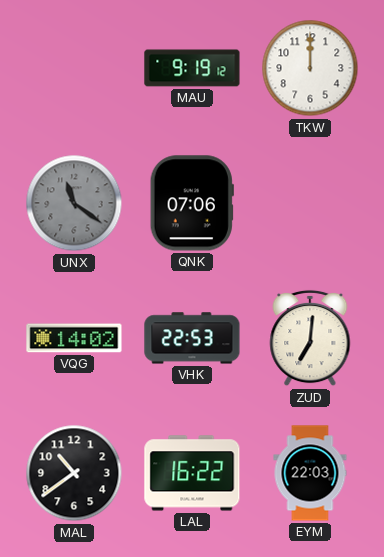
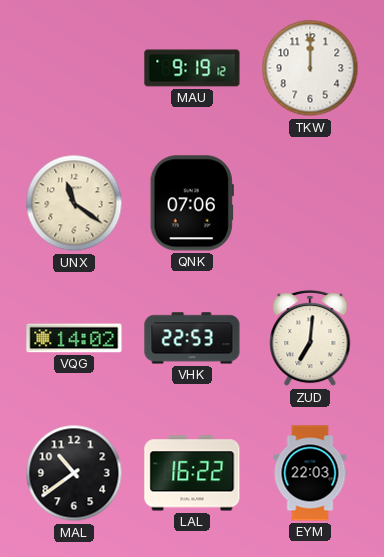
UNX dial: grey -> cream (74, 203)
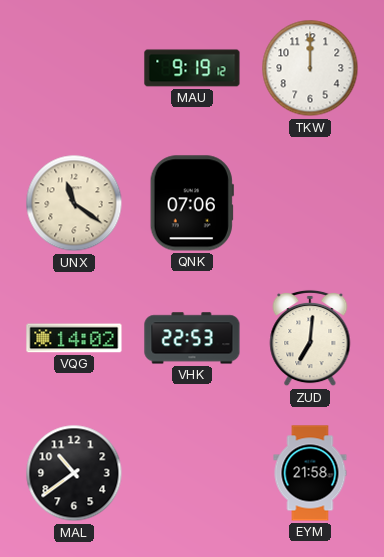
LAL: 16:22 -> none (192, 473)
EYM: 22:03 -> 21:58 (310, 473)
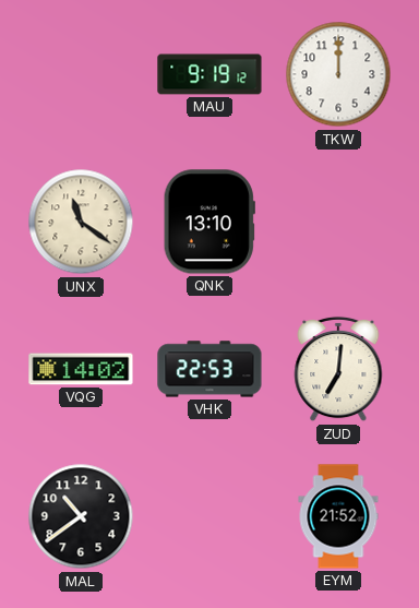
QNK: 07:06 -> 13:10 (209, 222)
EYM: 21:58 -> 21:52 (338, 516)
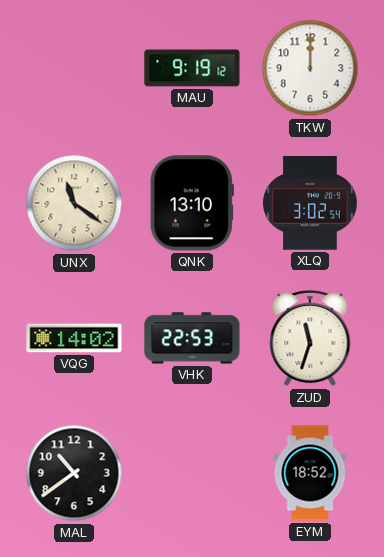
XLQ: none -> 3:02 (310, 203)
ZUD: 7:01 -> 11:33 (310, 338)
EYM: 21:52 -> 18:52 (310, 473)
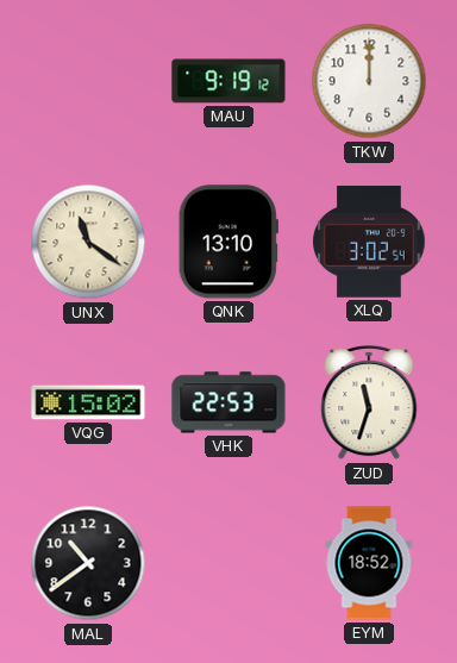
VQG: 14:02 -> 15:02 (88, 402)
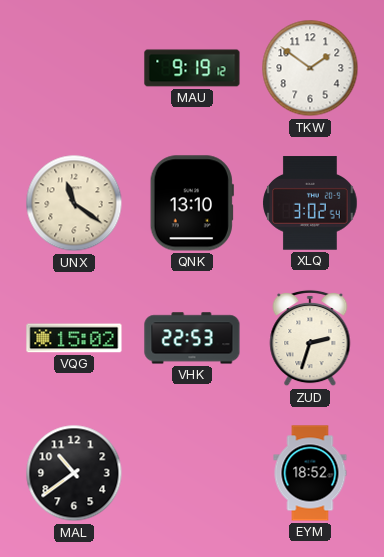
TKW: 12:00 -> 1:51 (310, 68)
ZUD: 11:33 -> 2:33 (310, 338)
